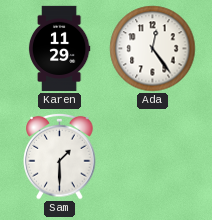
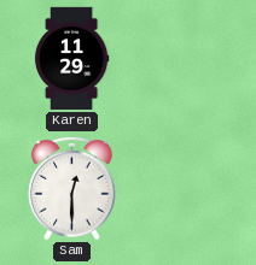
Ada: 12:24 -> none (153, 49)
Sam: 1:30 -> 12:30 (72, 188)
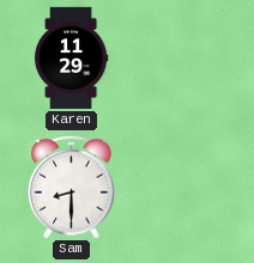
Sam: 12:30 -> 8:30 (72, 186)
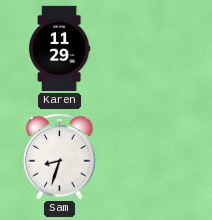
Sam: 8:30 -> 8:33 (60, 156)
